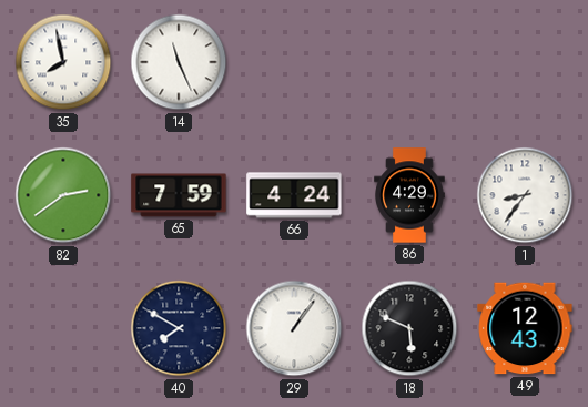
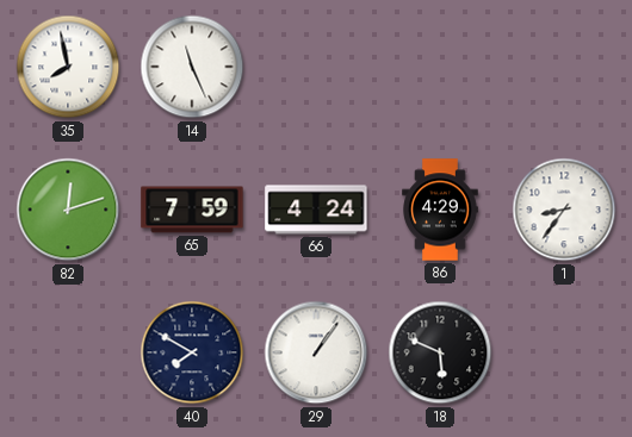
82: 2:39 -> 12:12 (68, 210)
49: 12:43 -> none (525, 328)
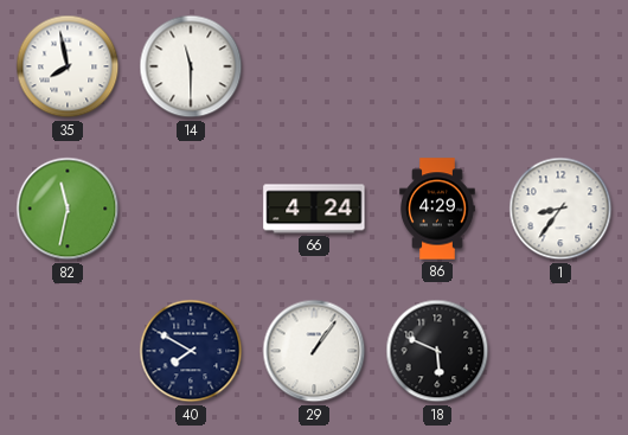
14: 11:26 -> 11:30 (191, 66)
82: 12:12 -> 11:32 (68, 209)
65: 7:59 -> none (192, 210)
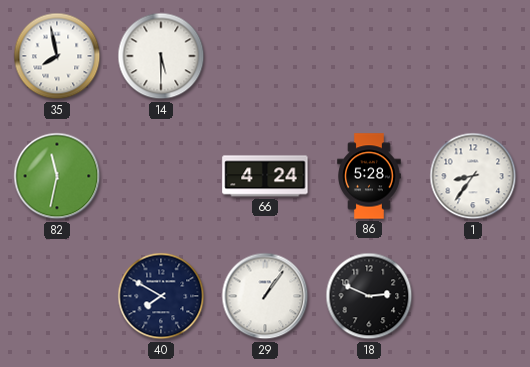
14: 11:30 -> 5:30 (161, 56)
86: 4:29 -> 5:28 (369, 176)
18: 5:49 -> 2:49 (369, 296)
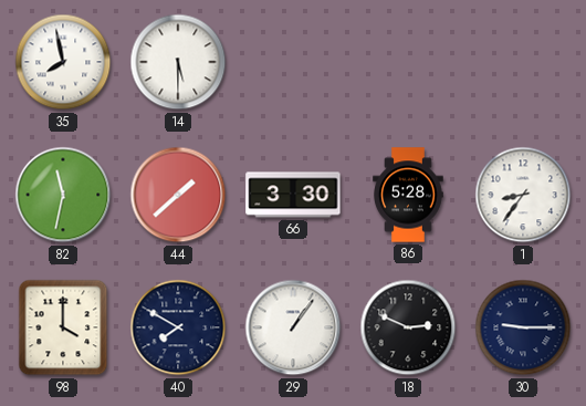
44: none -> 1:38 (178, 195)
66: 4:24 -> 3:30 (293, 195)
98: none -> 4:00 (63, 327)
30: none -> 9:15 (523, 327)
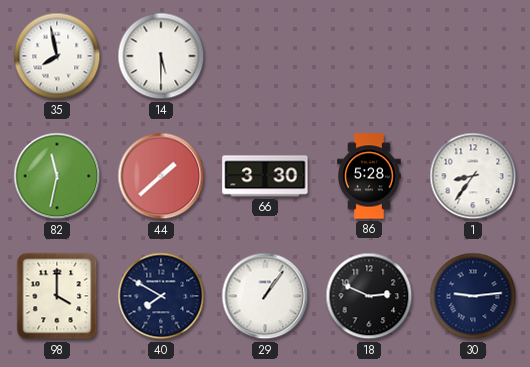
30: 9:15 -> 9:14 (473, 296)
